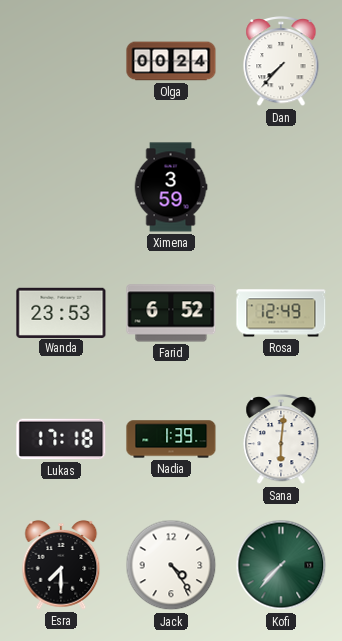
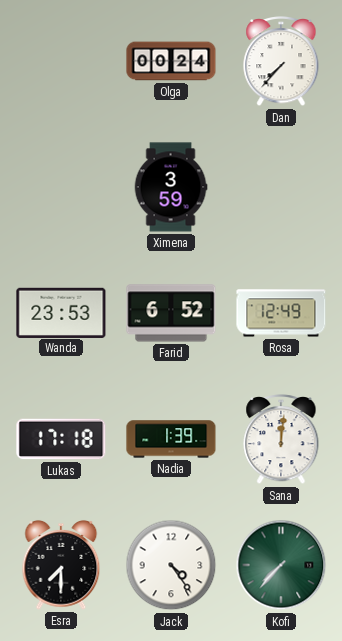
Sana: 6:01 -> 12:01 (281, 440)
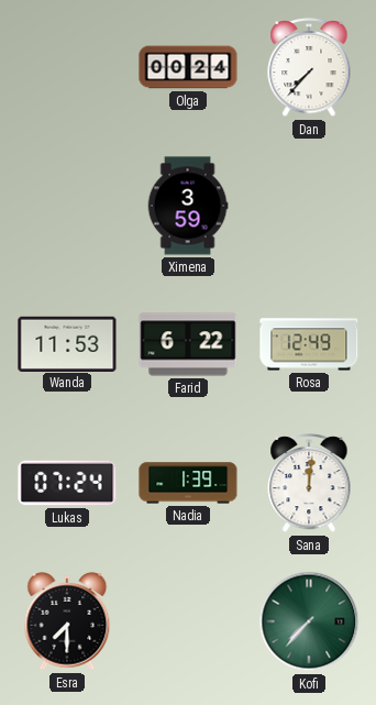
Wanda: 23:53 -> 11:53 (67, 343)
Farid: 6:52 -> 6:22 (188, 344)
Lukas: 17:18 -> 07:24 (67, 483)
Jack: 4:24 -> none (171, 565)
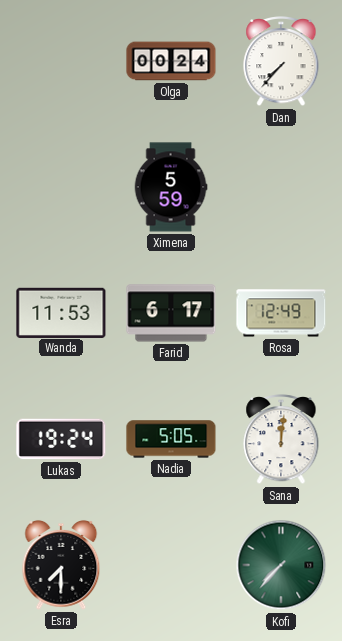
Ximena: 3:59 -> 5:59 (171, 187)
Farid: 6:22 -> 6:17 (171, 313)
Lukas: 07:24 -> 19:24 (61, 439)
Nadia: 1:39 -> 5:05 (171, 439)
